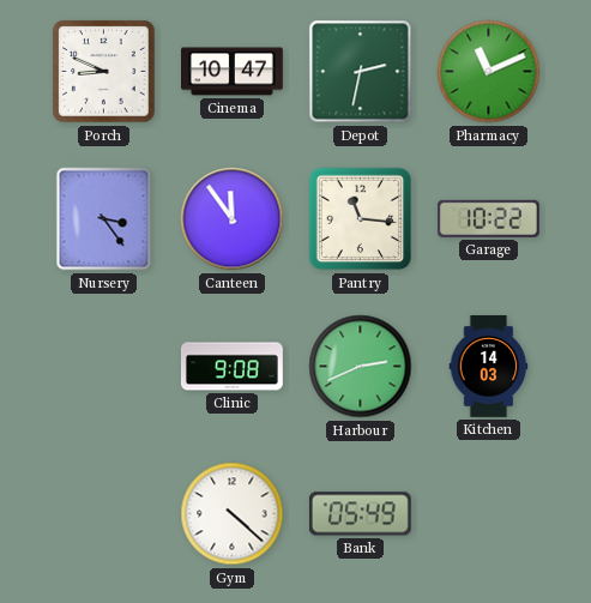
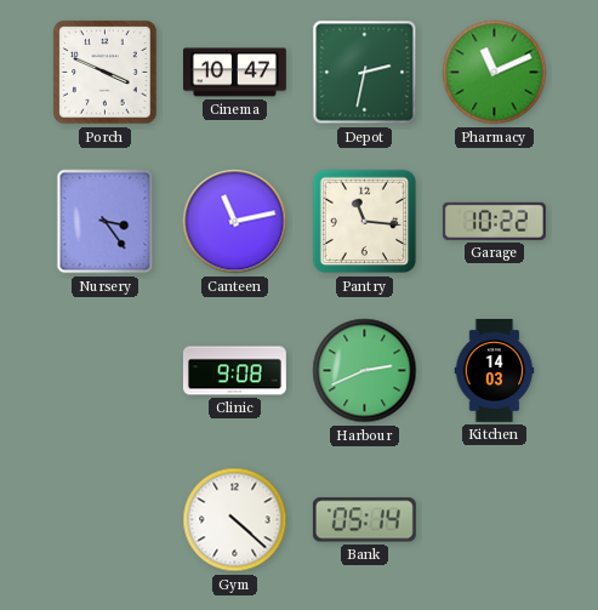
Porch: 8:49 -> 3:49 (106, 73)
Canteen: 11:54 -> 11:13 (235, 222)
Bank: 05:49 -> 05:14 (364, 520)
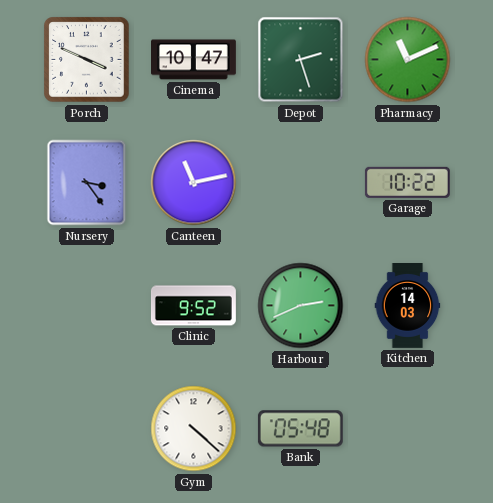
Depot: 2:32 -> 2:27 (301, 60)
Pantry: 11:16 -> none (365, 222)
Clinic: 9:08 -> 9:52 (194, 306)
Bank: 05:14 -> 05:48 (300, 429)
